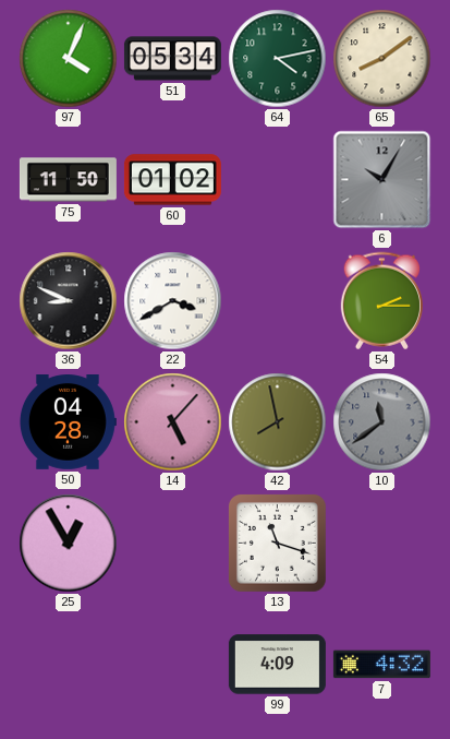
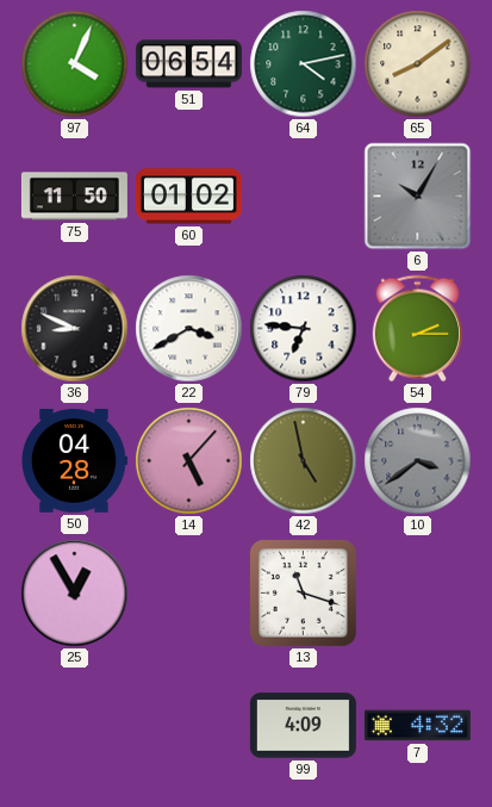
51: 05:34 -> 06:54 (188, 64)
79: none -> 6:46 (304, 329)
42: 7:58 -> 4:58 (304, 461)
10: 11:39 -> 3:39 (418, 461)
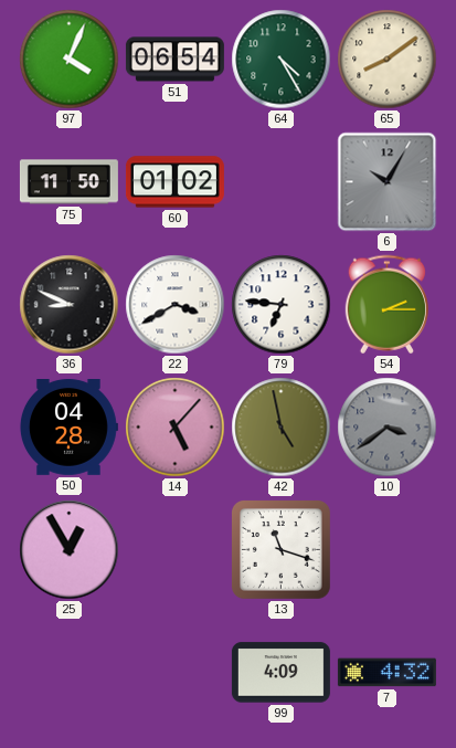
64: 4:13 -> 4:25 (282, 60)
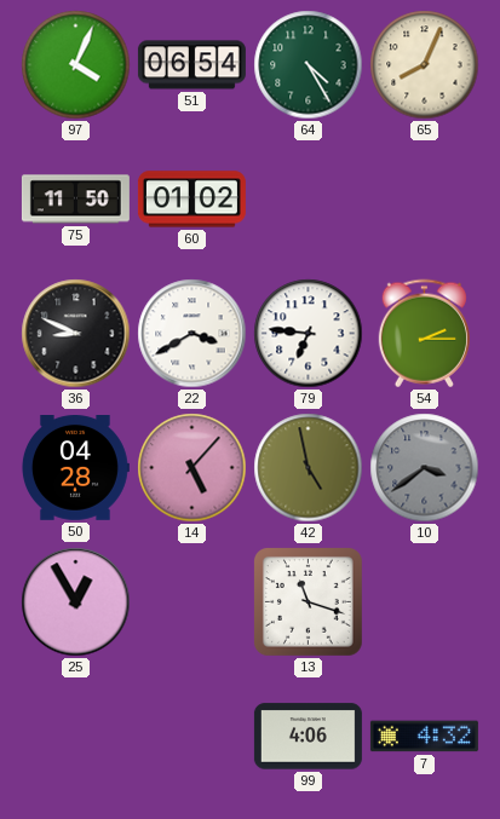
65: 8:09 -> 8:04 (425, 65)
6: 10:05 -> none (388, 182)
99: 4:09 -> 4:06 (308, 737)
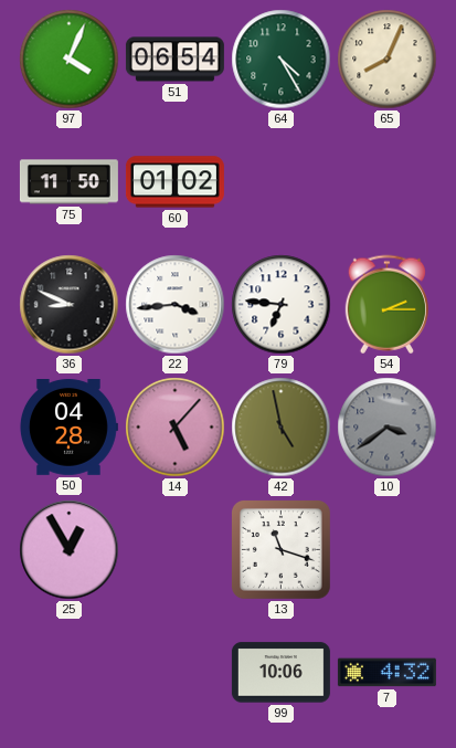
22: 3:40 -> 3:44 (176, 305)
99: 4:06 -> 10:06 (280, 673)
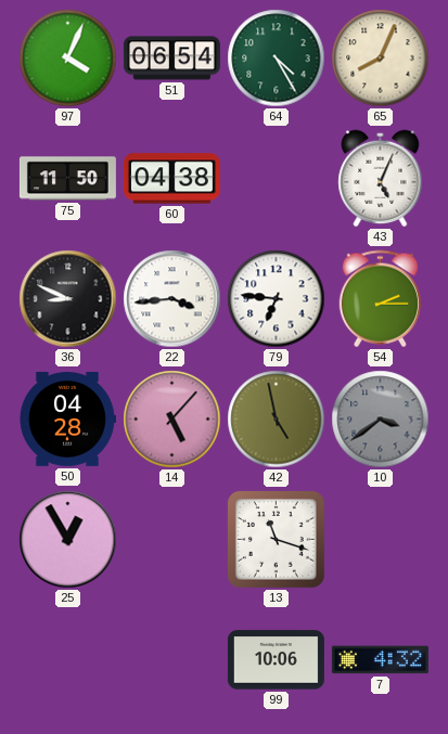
60: 01:02 -> 04:38 (171, 179)
43: none -> 5:04 (381, 179)
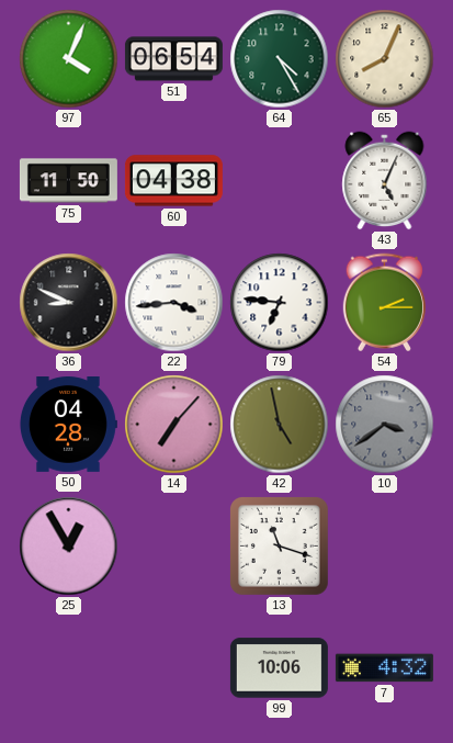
14: 5:07 -> 7:07 (174, 425)
